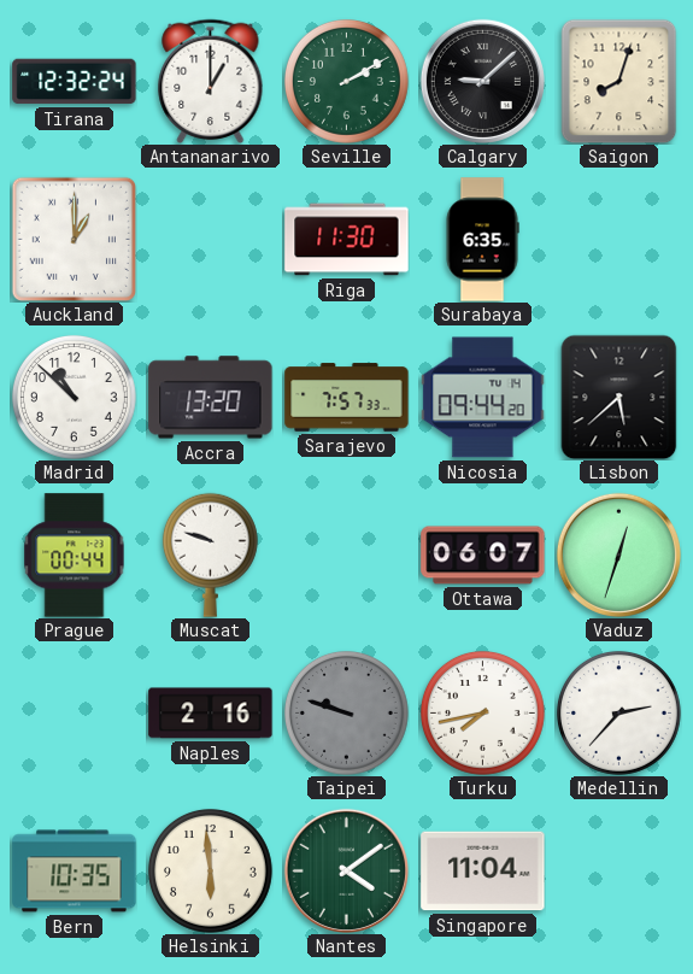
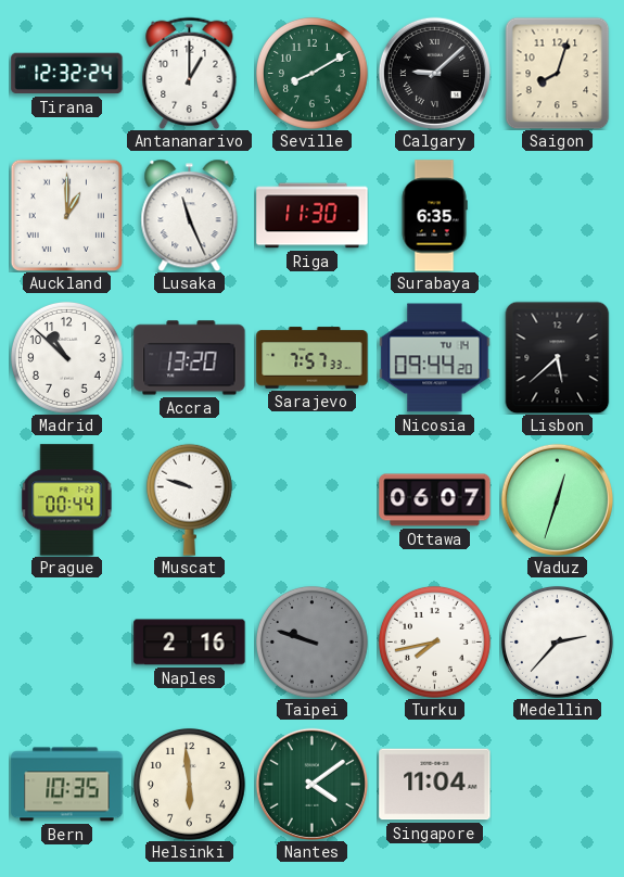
Seville: 2:10 -> 8:10 (311, 73)
Lusaka: none -> 11:26 (190, 215)
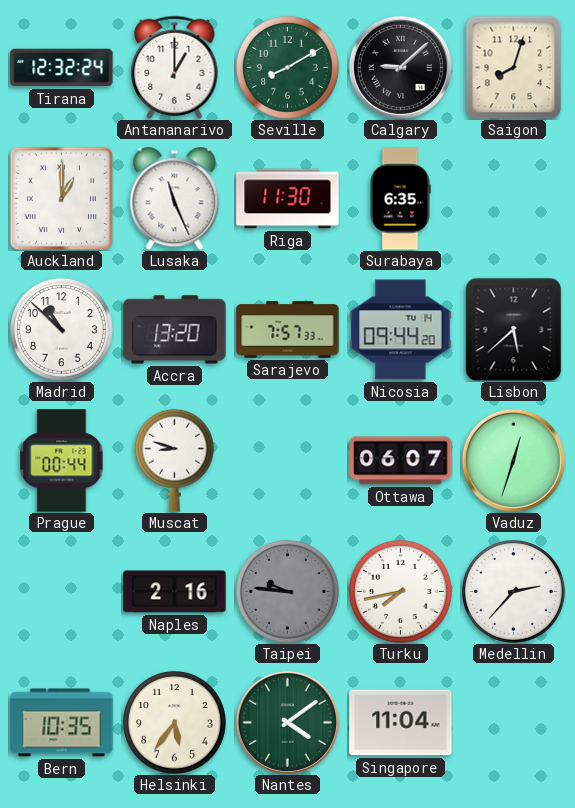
Muscat: 9:48 -> 8:48 (174, 460)
Taipei: 9:48 -> 9:46 (287, 591)
Helsinki: 5:59 -> 5:36 (174, 722)
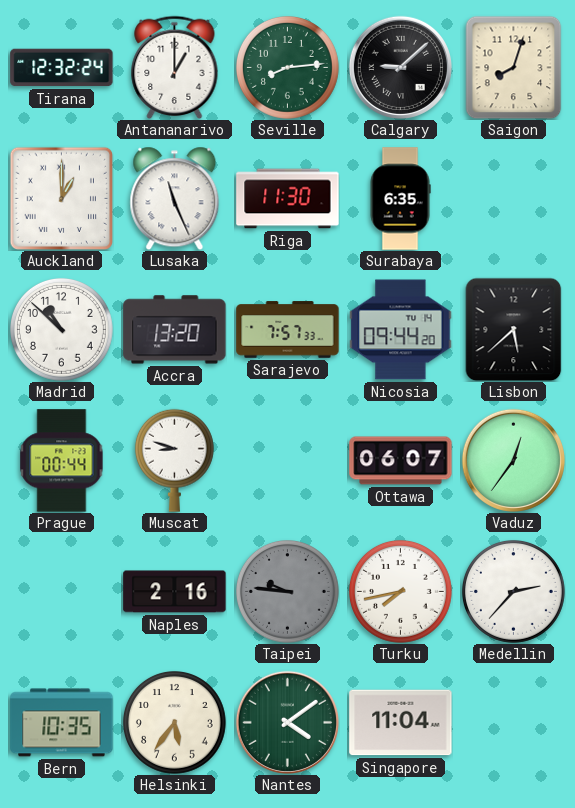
Seville: 8:10 -> 8:14 (287, 67)
Vaduz: 12:33 -> 12:36 (513, 460)
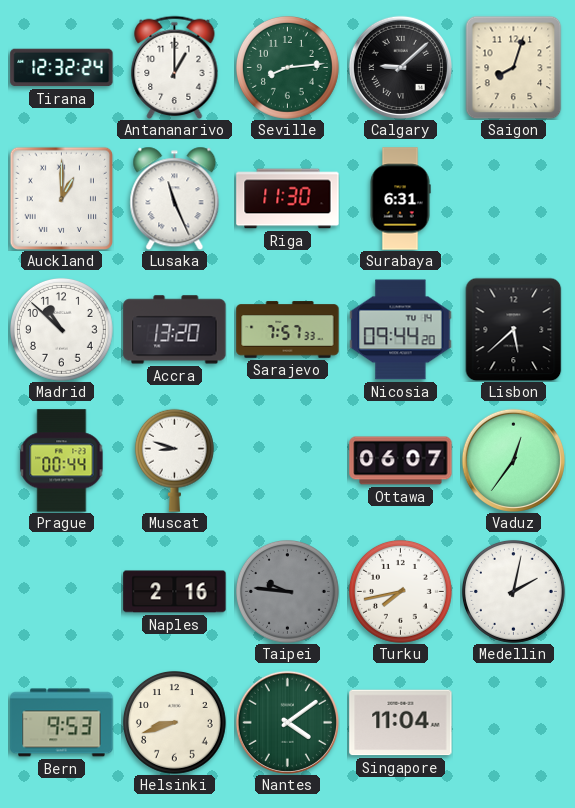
Surabaya: 6:35 -> 6:31 (400, 199)
Medellin: 2:37 -> 2:02 (513, 591)
Bern: 10:35 -> 9:53 (62, 723)
Helsinki: 5:36 -> 8:42 (174, 722)
